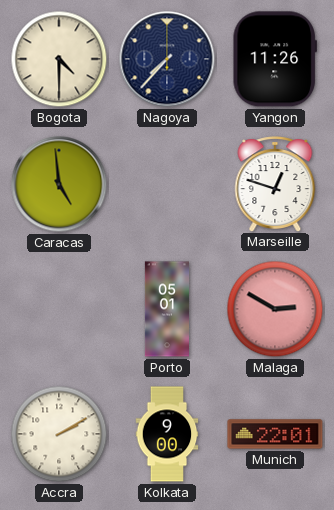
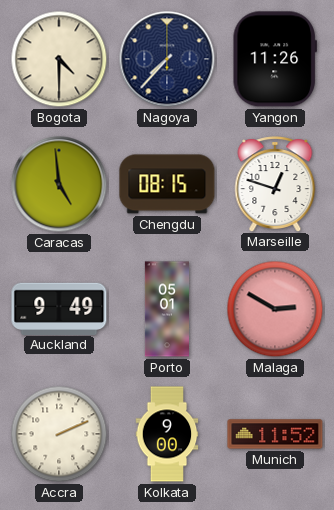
Chengdu: none -> 08:15 (167, 184)
Auckland: none -> 9:49 (59, 308)
Accra: 2:10 -> 2:11 (59, 434)
Munich: 22:01 -> 11:52 (275, 434)
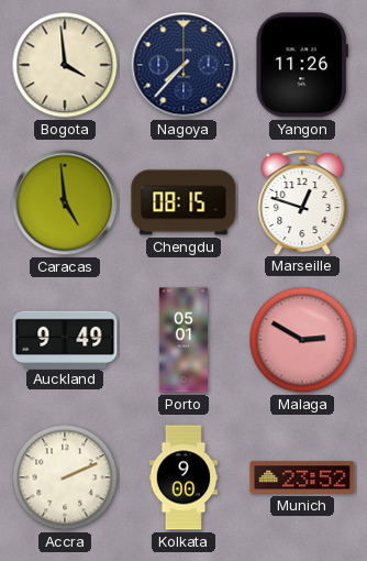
Bogota: 4:30 -> 3:59 (65, 65)
Munich: 11:52 -> 23:52 (302, 477)
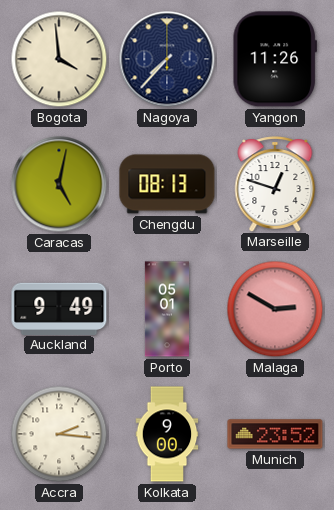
Caracas: 4:59 -> 5:02 (59, 184)
Chengdu: 08:15 -> 08:13 (167, 184)
Accra: 2:11 -> 2:16 (59, 434)
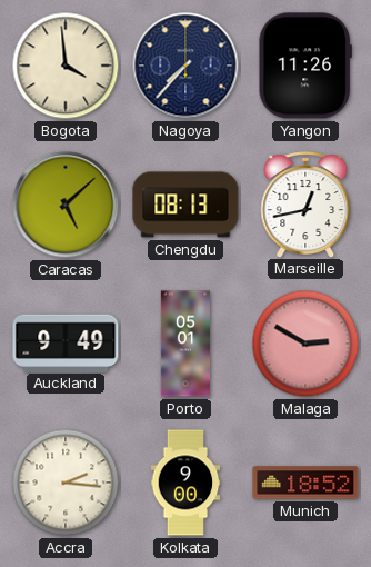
Caracas: 5:02 -> 5:08 (66, 205)
Marseille: 12:48 -> 12:43 (305, 205)
Munich: 23:52 -> 18:52 (305, 483)
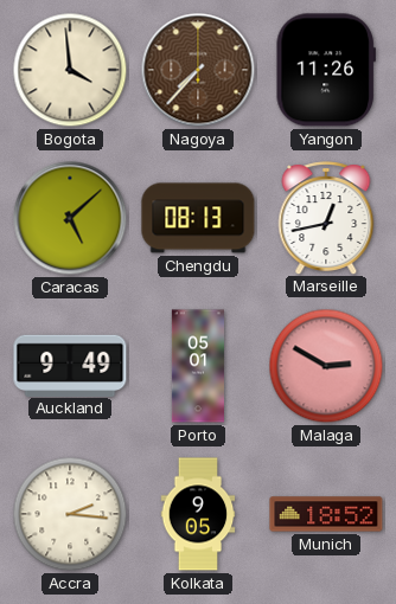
Nagoya dial: navy -> brown (198, 70)
Kolkata: 9:00 -> 9:05 (198, 514)
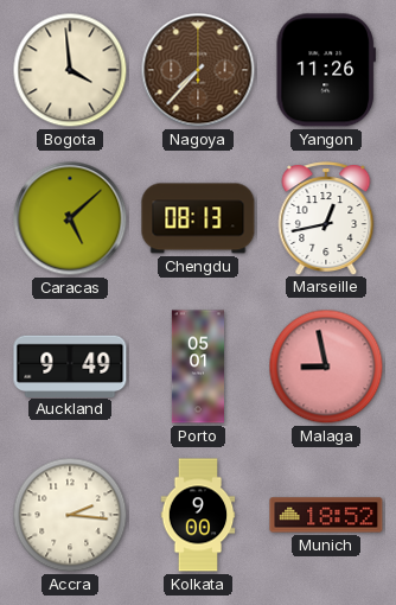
Malaga: 2:50 -> 8:58 (326, 367)
Kolkata: 9:05 -> 9:00 (198, 515)
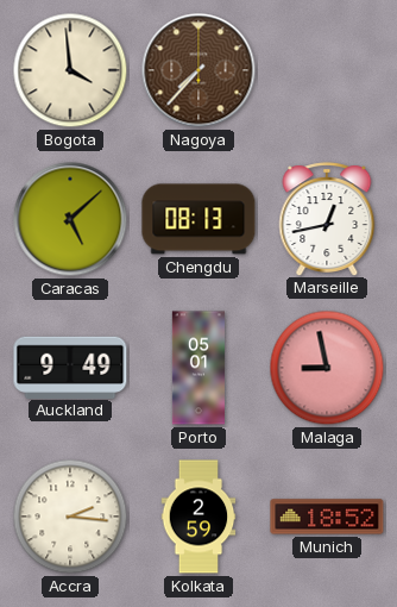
Yangon: 11:26 -> none (326, 70)
Kolkata: 9:00 -> 2:59 (198, 517)
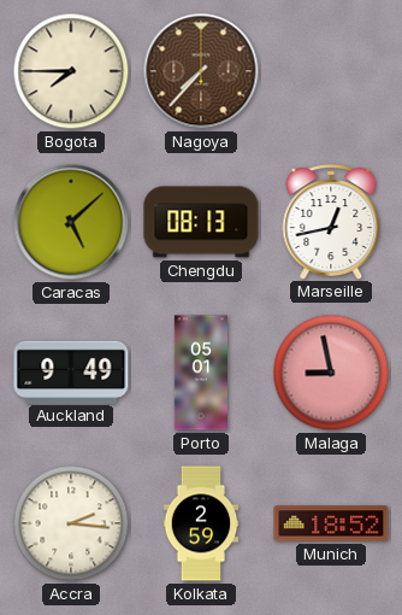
Bogota: 3:59 -> 7:45 (71, 71)
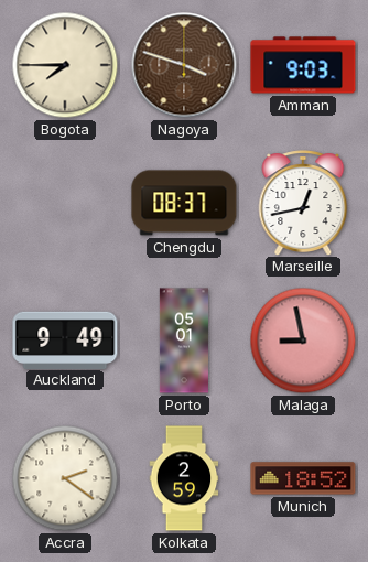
Nagoya: 7:37 -> 3:48 (184, 65)
Amman: none -> 9:03 (303, 65)
Caracas: 5:08 -> none (71, 222)
Chengdu: 08:13 -> 08:37 (184, 203)
Accra: 2:16 -> 2:21 (65, 478)
